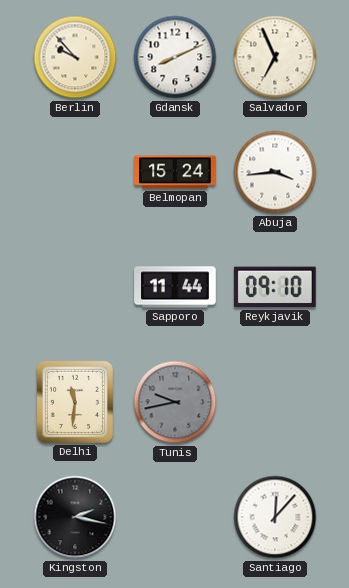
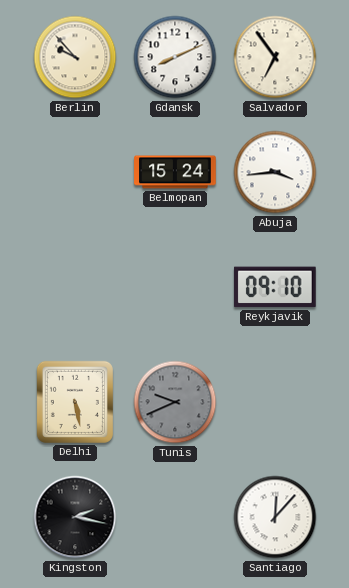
Salvador: 6:56 -> 6:54 (275, 57)
Sapporo: 11:44 -> none (175, 287)
Delhi: 11:31 -> 5:28 (75, 402)
Tunis: 9:43 -> 9:41 (175, 402)
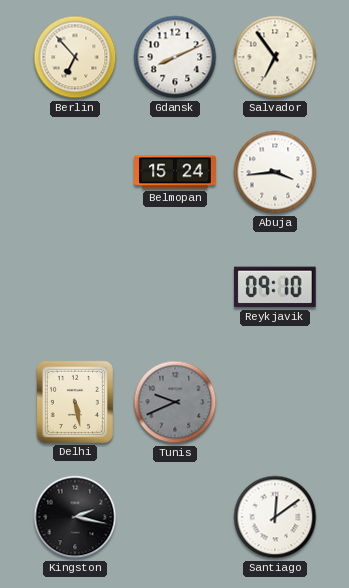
Berlin: 9:53 -> 6:53 (75, 57)
Santiago: 12:07 -> 12:09 (275, 517)
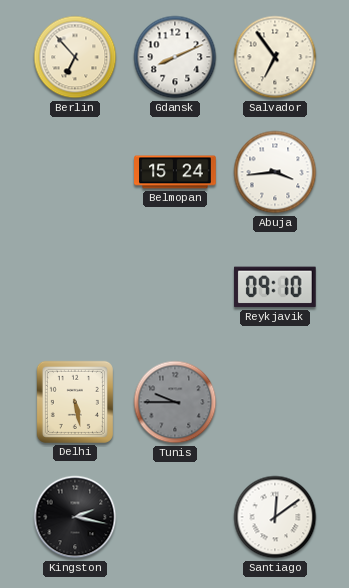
Tunis: 9:41 -> 9:45 (175, 402)
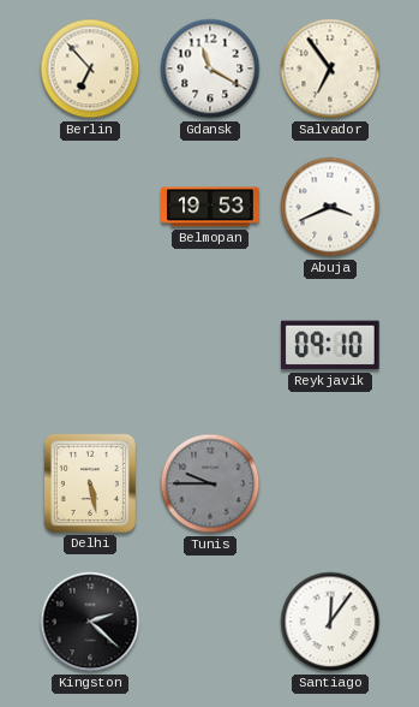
Gdansk: 8:11 -> 11:20 (210, 69)
Belmopan: 15:24 -> 19:53 (210, 207)
Abuja: 3:44 -> 3:41 (330, 207)
Kingston: 2:17 -> 2:22 (90, 622)
Santiago: 12:09 -> 12:06 (330, 622)
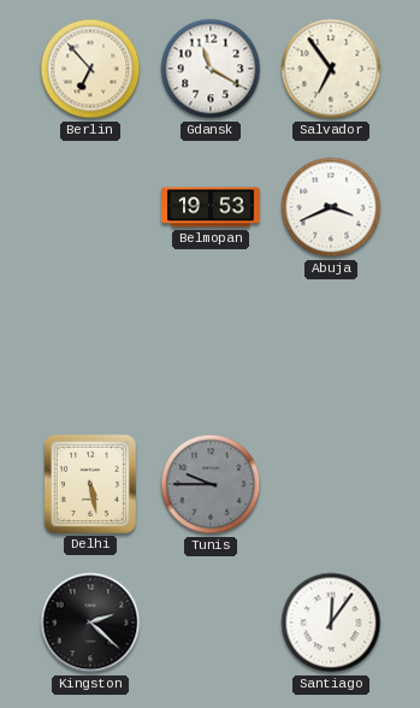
Reykjavik: 09:10 -> none (330, 345)
